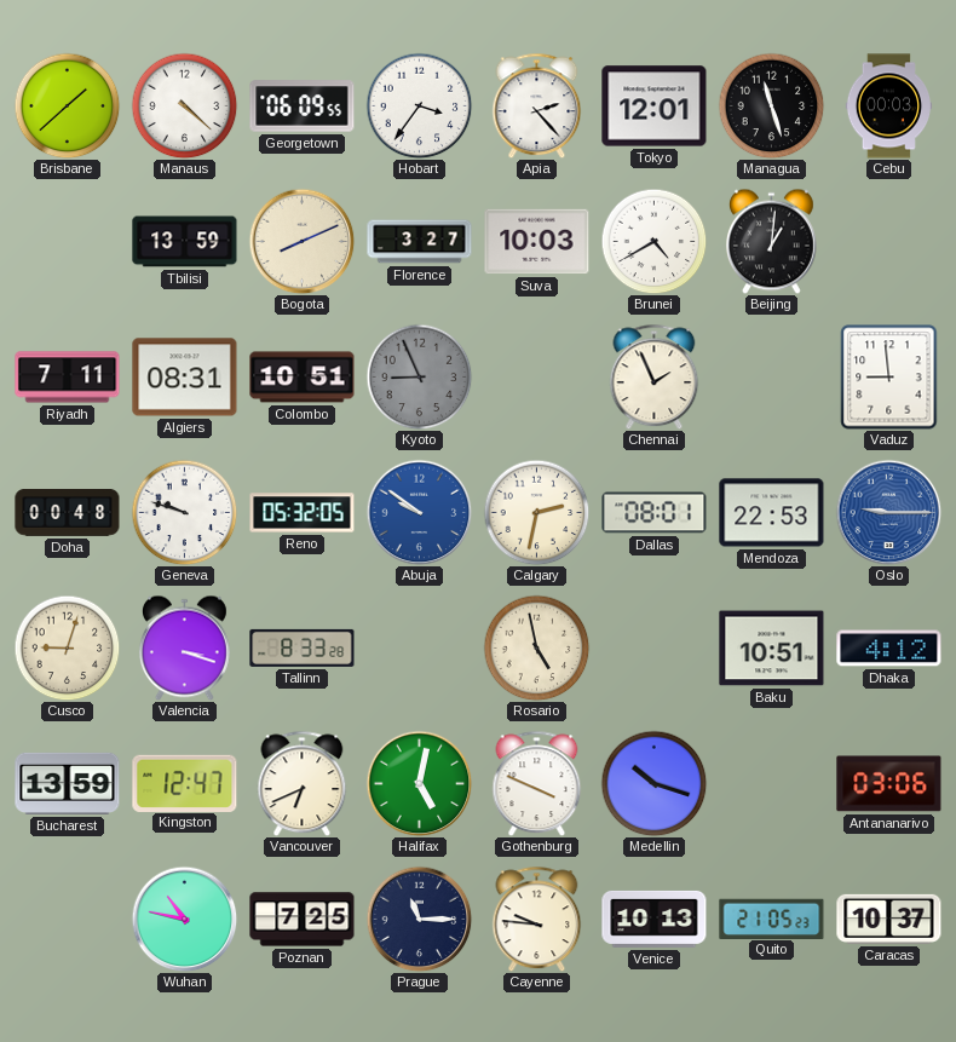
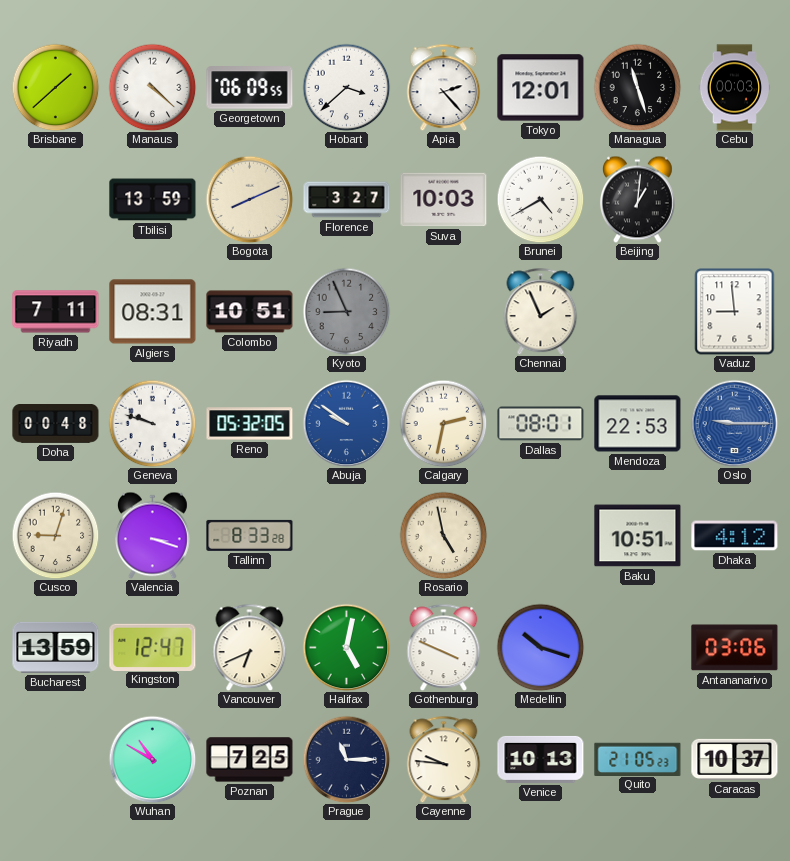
Hobart: 3:36 -> 3:38 (346, 87)
Wuhan: 10:47 -> 10:50 (152, 759)
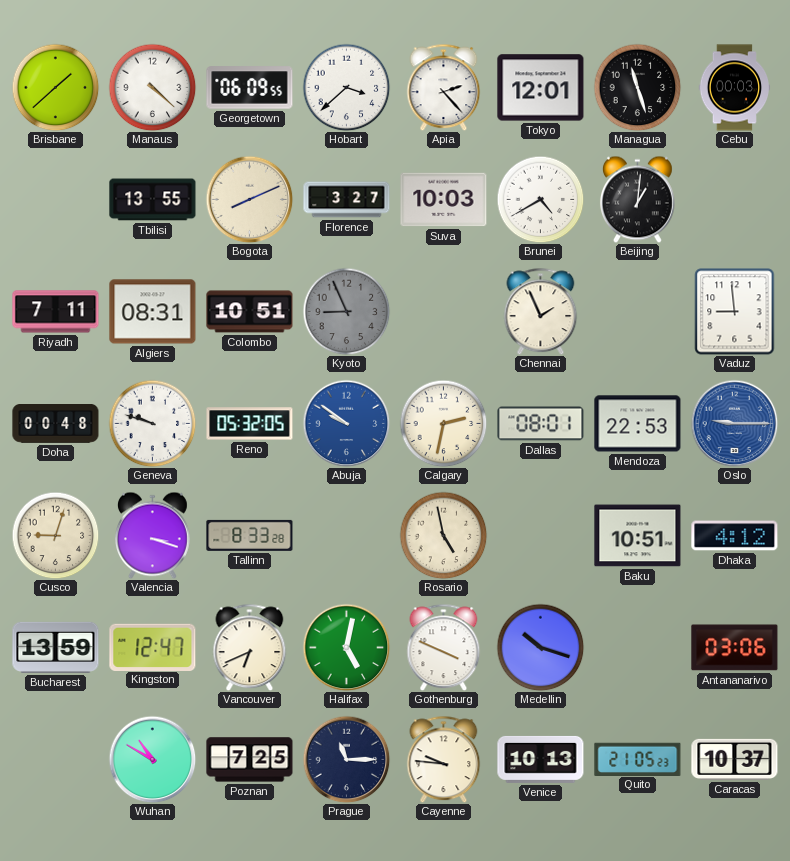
Tbilisi: 13:59 -> 13:55 (153, 200)
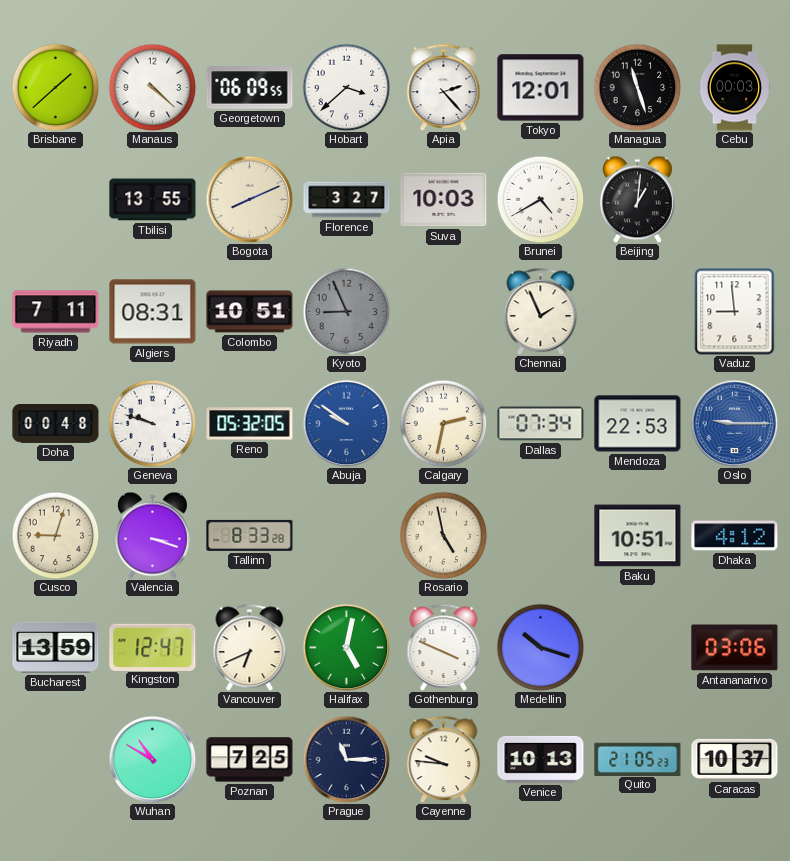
Dallas: 08:01 -> 07:34 (541, 424)
